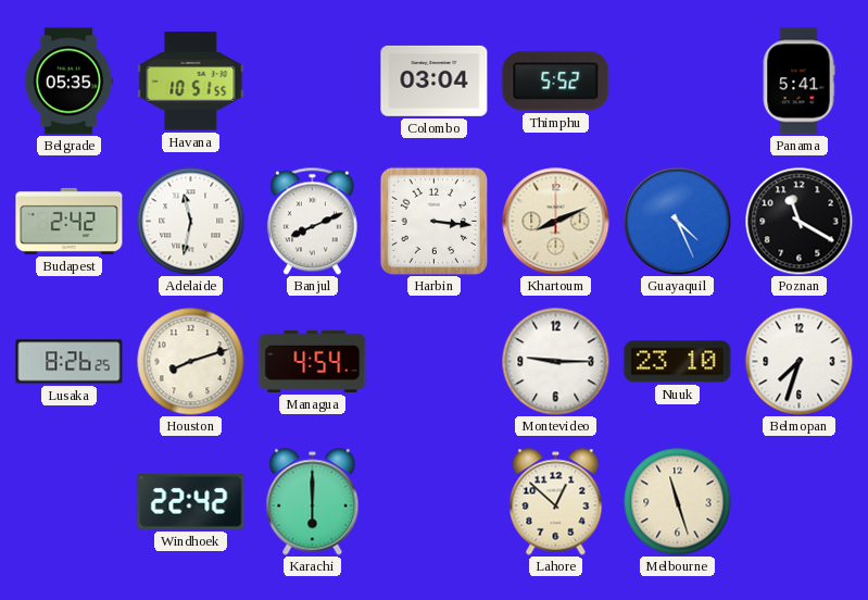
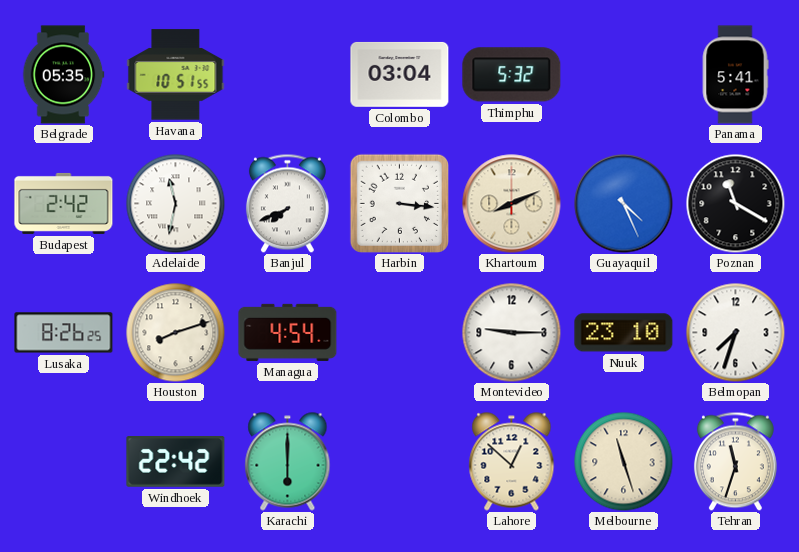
Thimphu: 5:52 -> 5:32 (512, 75)
Banjul: 8:11 -> 7:41 (287, 203)
Tehran: none -> 11:33 (735, 461)
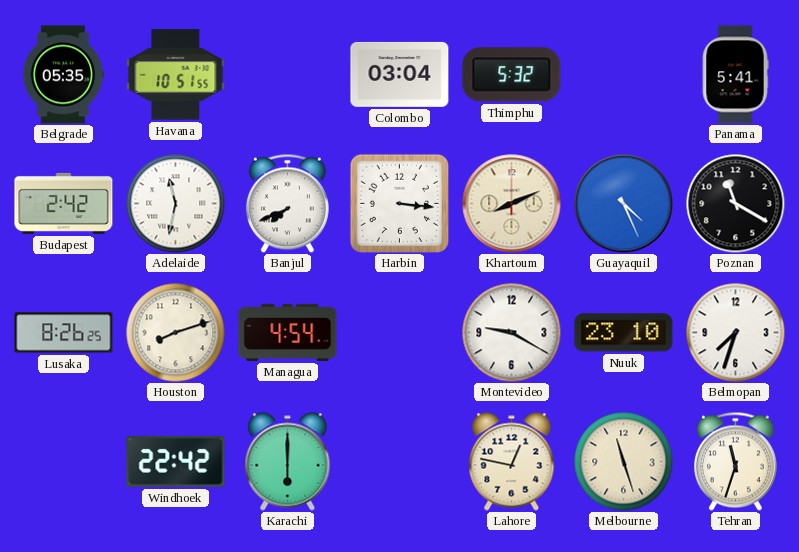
Montevideo: 9:15 -> 9:20 (512, 333)
Lahore: 12:52 -> 12:47 (512, 462)
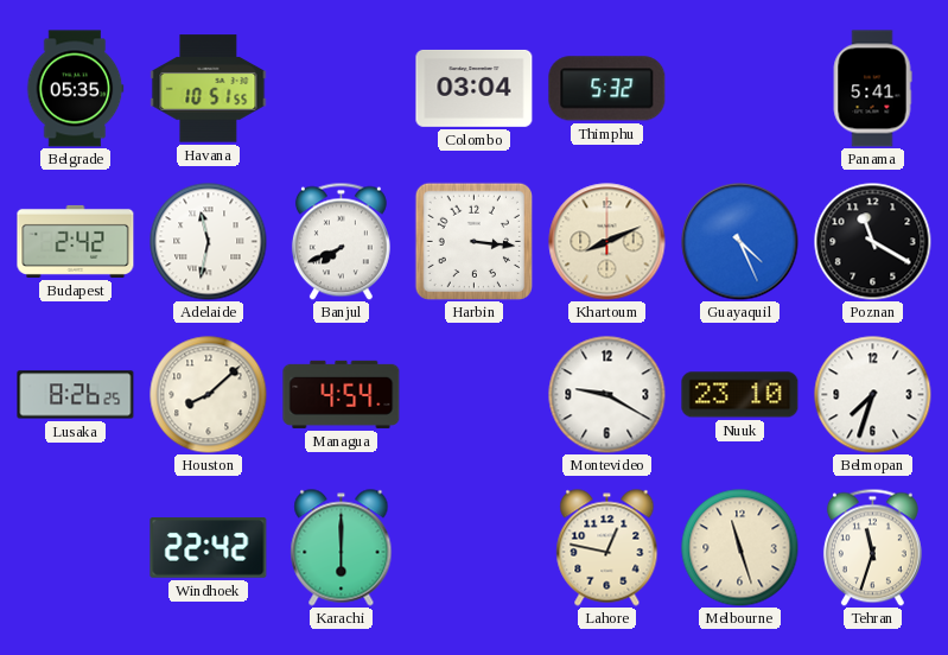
Houston: 8:12 -> 8:08 (209, 395)
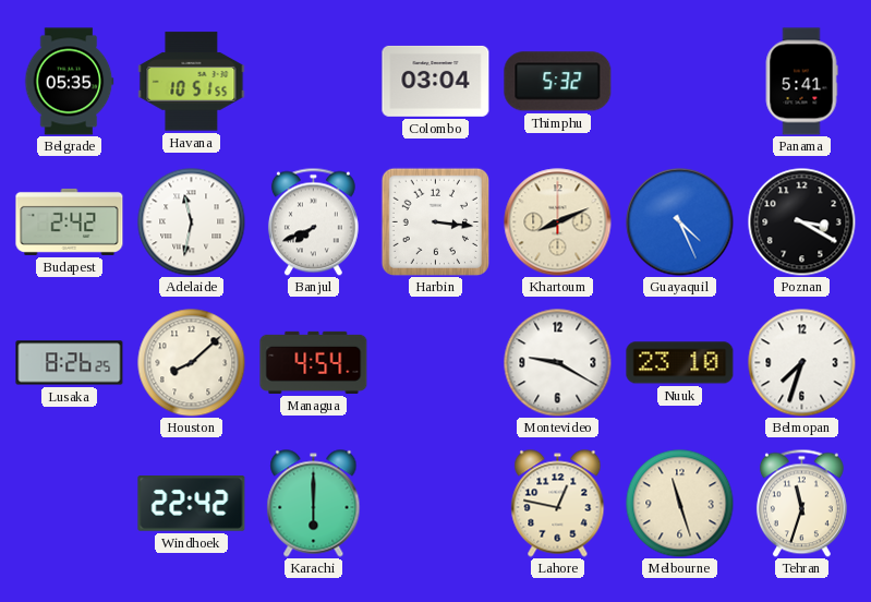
Poznan: 11:20 -> 3:20 (802, 222)
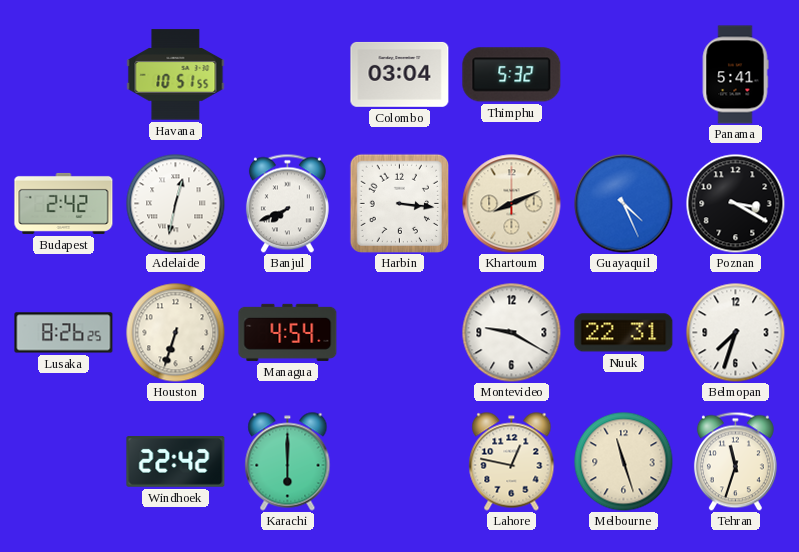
Belgrade: 05:35 -> none (70, 82)
Adelaide: 11:32 -> 12:32 (176, 204)
Houston: 8:08 -> 6:33 (176, 333)
Nuuk: 23:10 -> 22:31 (624, 333)
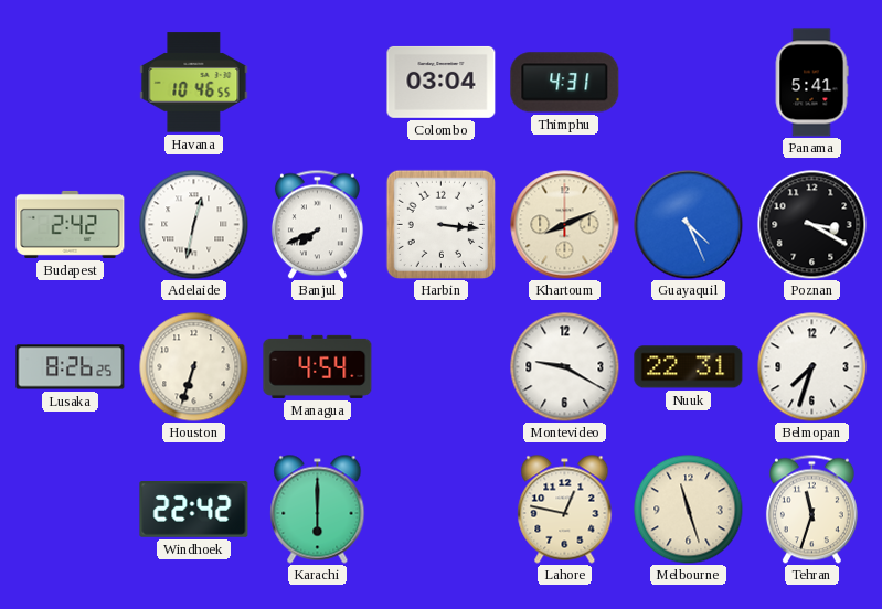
Havana: 10:51 -> 10:46 (194, 83)
Thimphu: 5:32 -> 4:31 (565, 83)
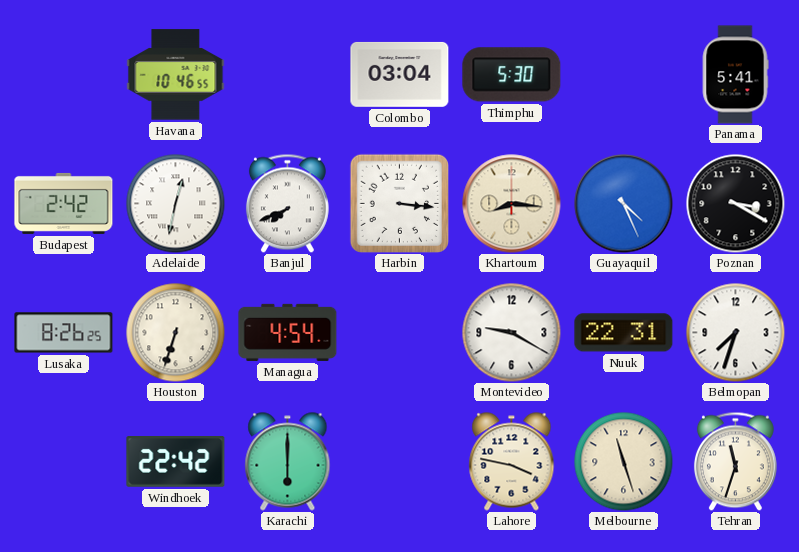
Thimphu: 4:31 -> 5:30 (512, 75)
Khartoum: 8:11 -> 8:16 (512, 204)
Lahore: 12:47 -> 3:47 (512, 462)
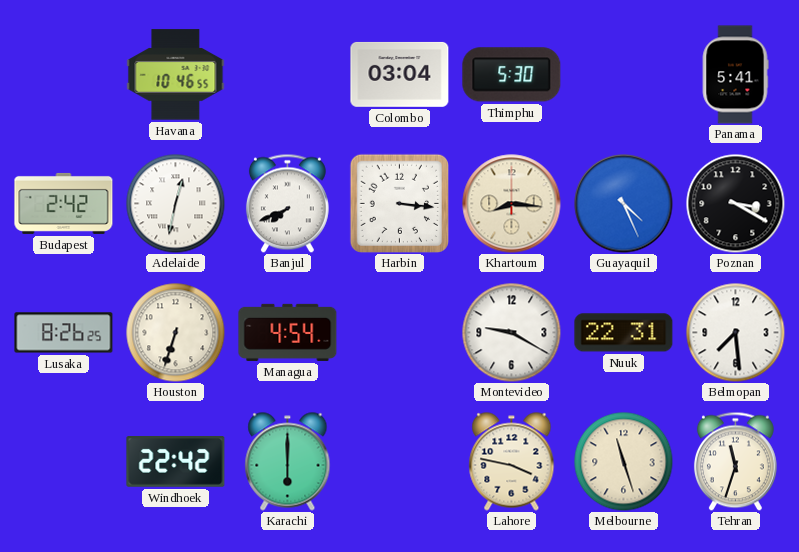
Belmopan: 7:33 -> 7:29 (736, 333)
